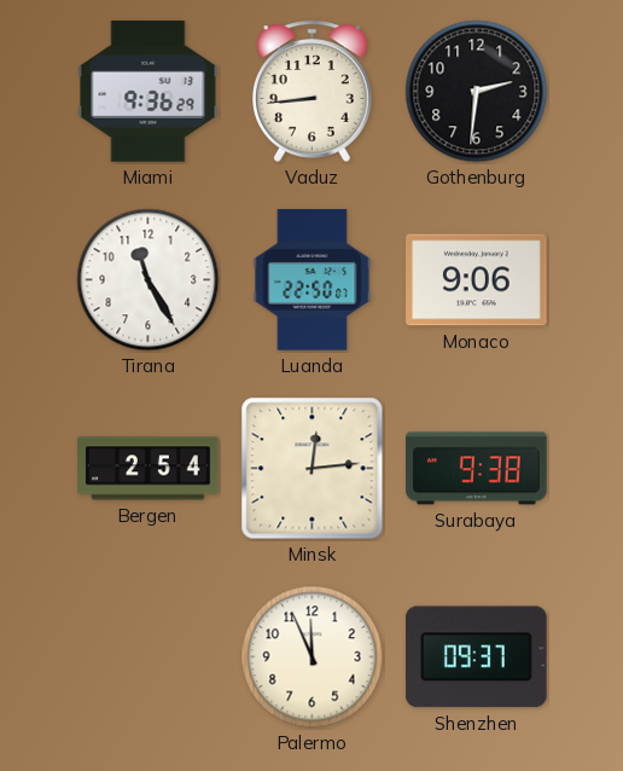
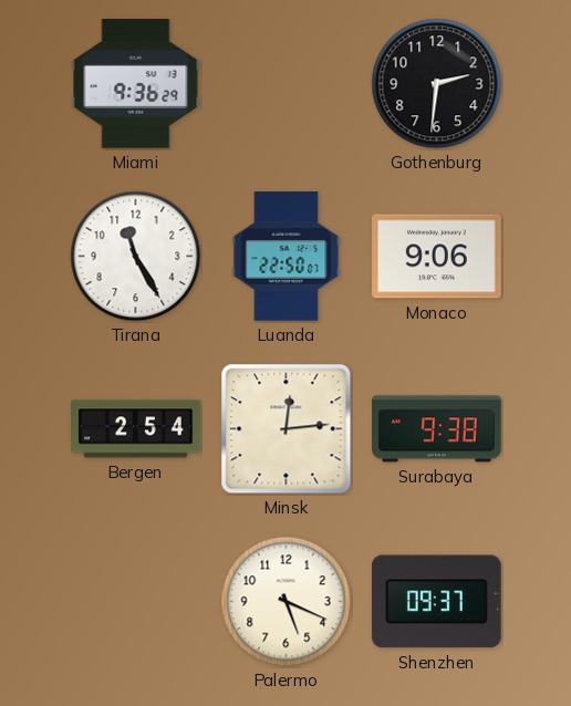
Vaduz: 8:44 -> none (313, 91)
Palermo: 11:56 -> 5:19 (287, 602)
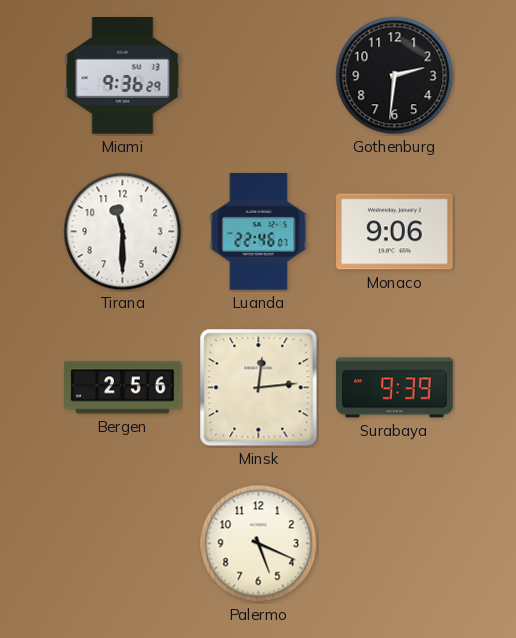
Tirana: 11:25 -> 11:30 (123, 232)
Luanda: 22:50 -> 22:46 (259, 232)
Bergen: 2:54 -> 2:56 (123, 388)
Surabaya: 9:38 -> 9:39 (395, 388)
Shenzhen: 09:37 -> none (436, 602)
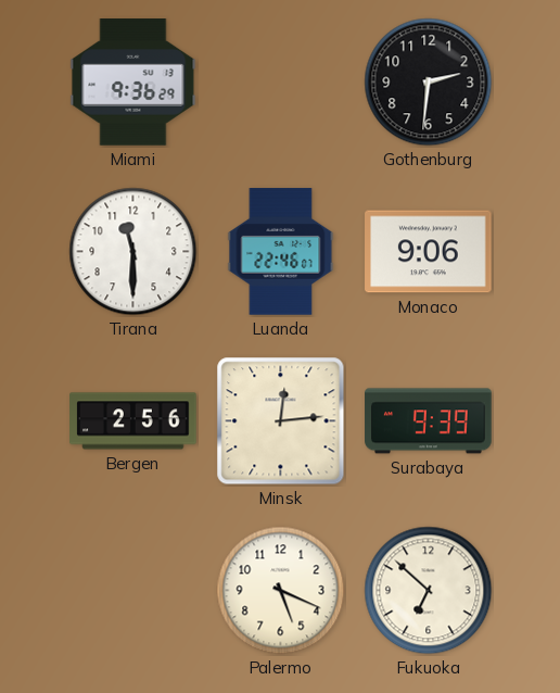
Fukuoka: none -> 6:52 (429, 591)
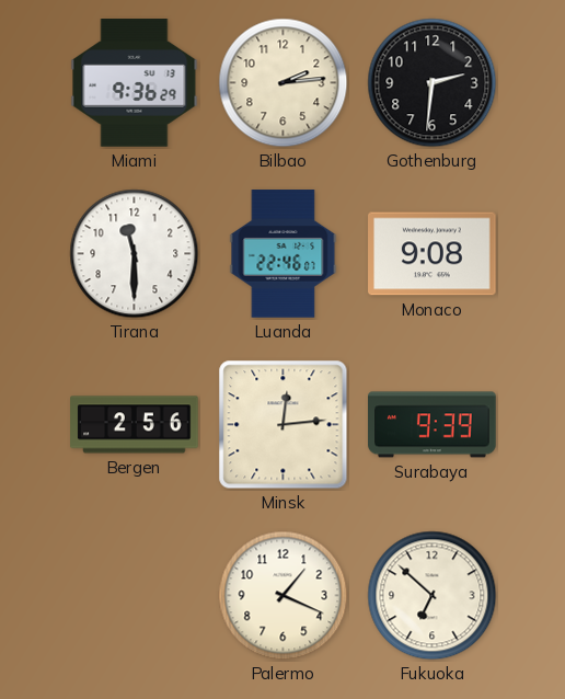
Bilbao: none -> 2:14 (284, 83)
Monaco: 9:06 -> 9:08 (433, 254)
Palermo: 5:19 -> 1:19 (284, 596)
